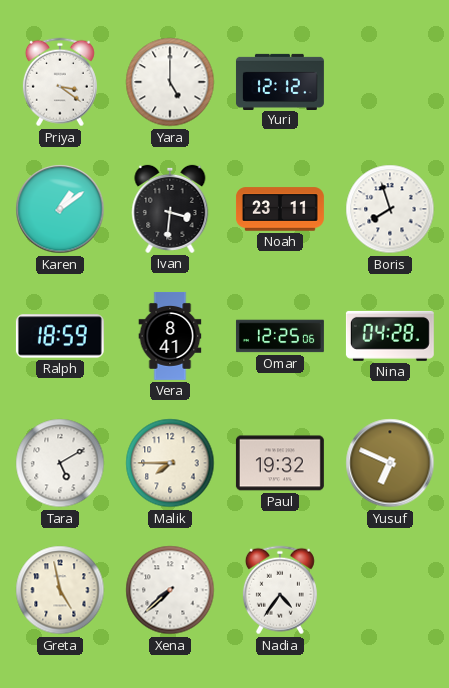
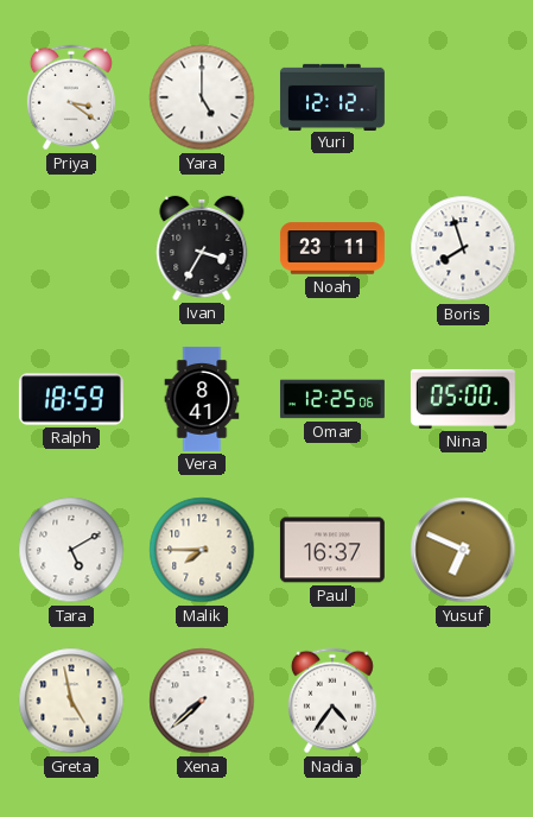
Karen: 1:09 -> none (60, 209)
Ivan: 3:31 -> 3:35 (202, 248)
Nina: 04:28 -> 05:00 (463, 399)
Paul: 19:32 -> 16:37 (332, 550)
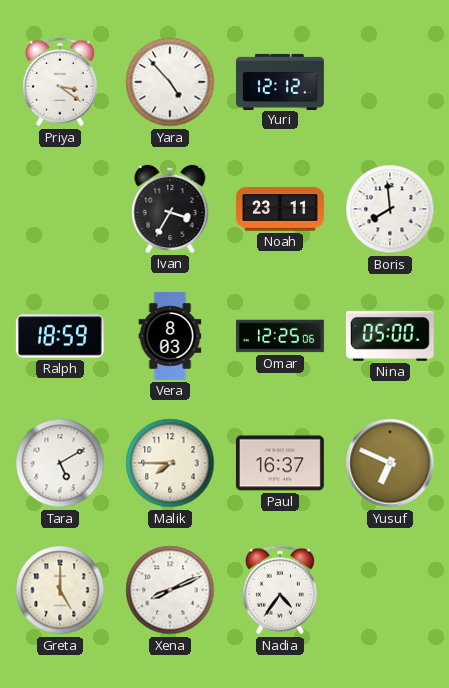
Yara: 5:00 -> 4:53 (170, 82)
Boris: 7:57 -> 7:59 (390, 209)
Vera: 8:41 -> 8:03 (170, 336)
Greta: 4:58 -> 5:00 (60, 590)
Xena: 7:38 -> 8:11 (170, 590)
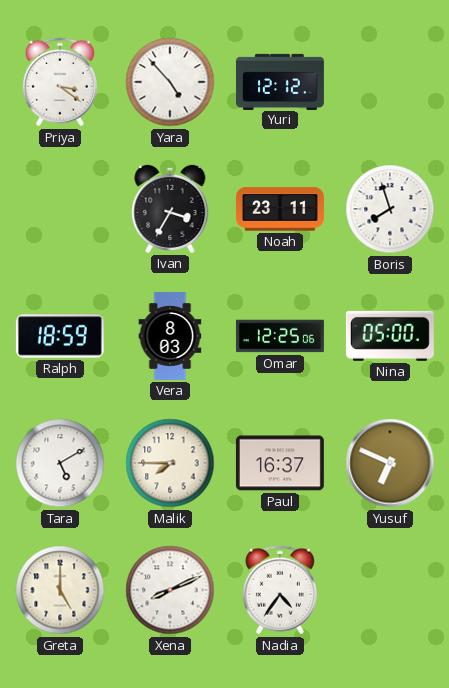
Boris: 7:59 -> 7:57 (390, 209)
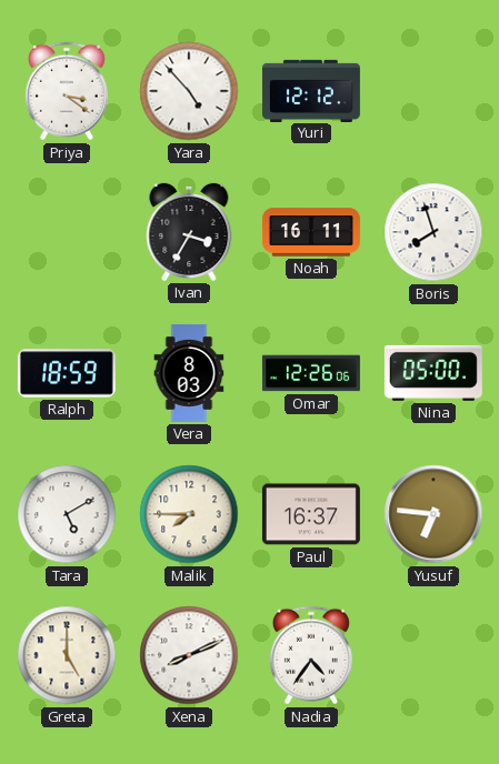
Noah: 23:11 -> 16:11 (311, 232)
Omar: 12:25 -> 12:26 (311, 373)
Yusuf: 6:49 -> 6:46 (433, 514)
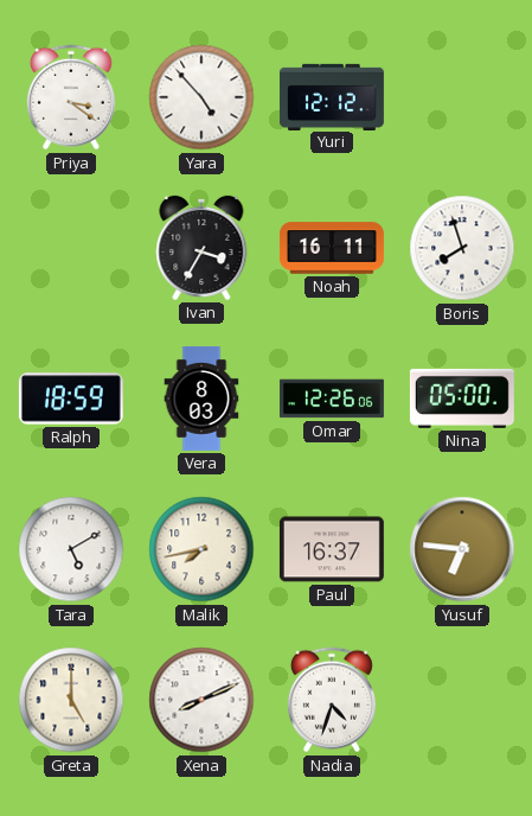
Malik: 7:45 -> 7:43 (201, 549)
Nadia: 4:36 -> 4:33 (332, 700)
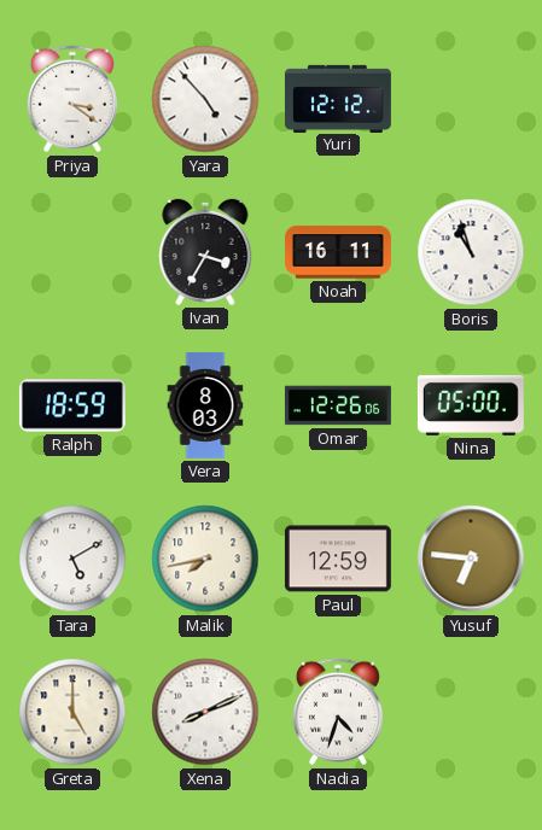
Boris: 7:57 -> 10:57 (471, 252)
Paul: 16:37 -> 12:59 (338, 559)
